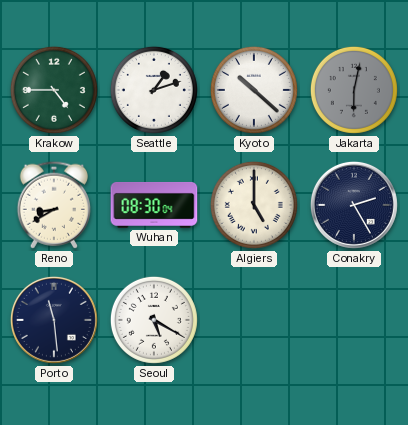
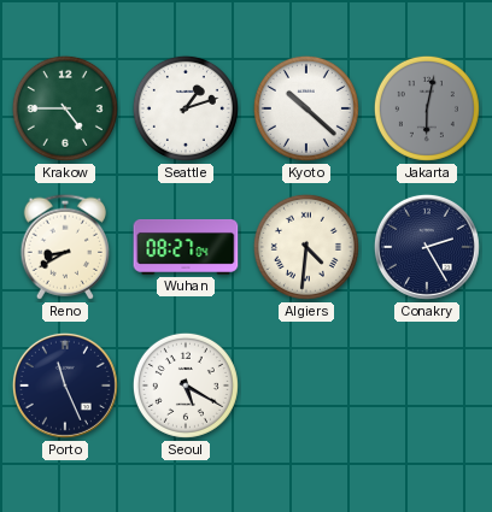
Wuhan: 08:30 -> 08:27 (186, 247)
Algiers: 5:00 -> 4:31 (306, 247)
Porto: 11:29 -> 11:26 (65, 386)
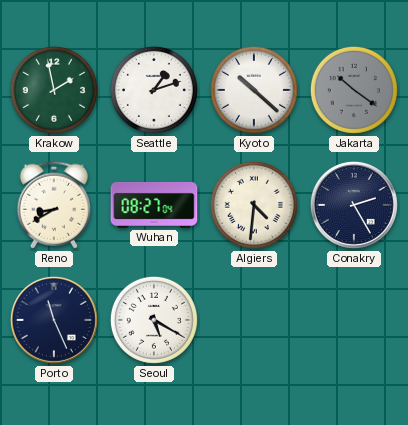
Krakow: 4:45 -> 1:58 (54, 90)
Jakarta: 6:02 -> 10:21 (354, 90)
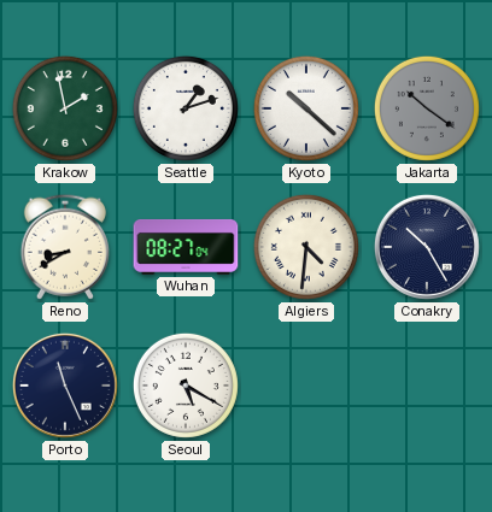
Conakry: 2:25 -> 10:25 (427, 247)
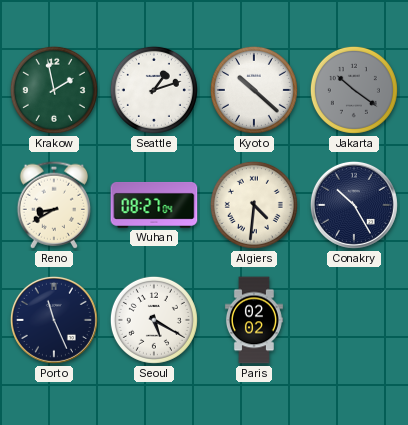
Paris: none -> 02:02 (254, 320)
